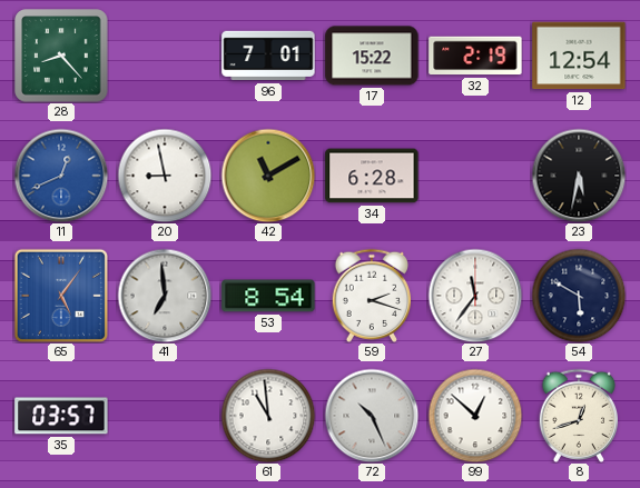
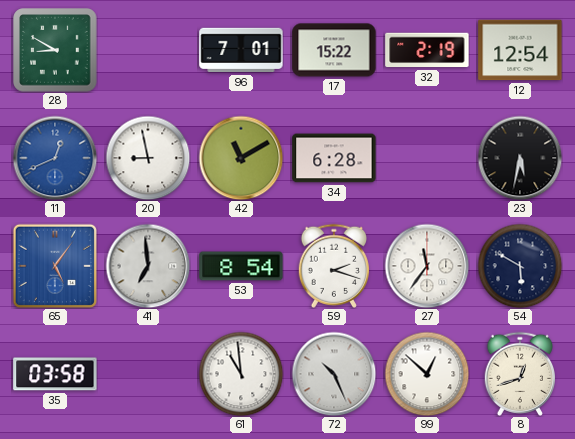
28: 8:23 -> 8:50 (55, 50)
35: 03:57 -> 03:58 (55, 374)
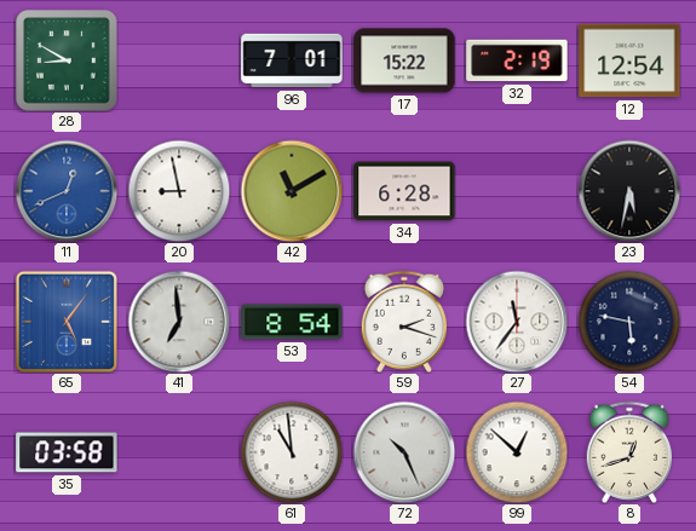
54: 5:50 -> 5:47 (629, 322)
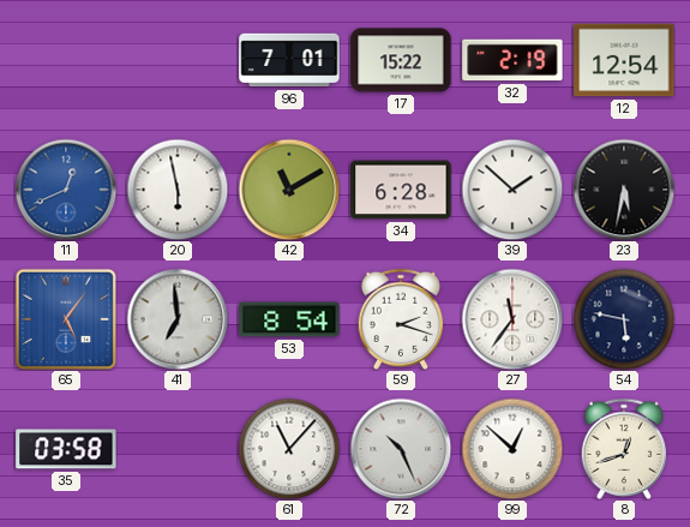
28: 8:50 -> none (67, 60)
20: 8:58 -> 5:58 (178, 190)
39: none -> 1:52 (512, 190)
61: 10:59 -> 11:07 (289, 449)
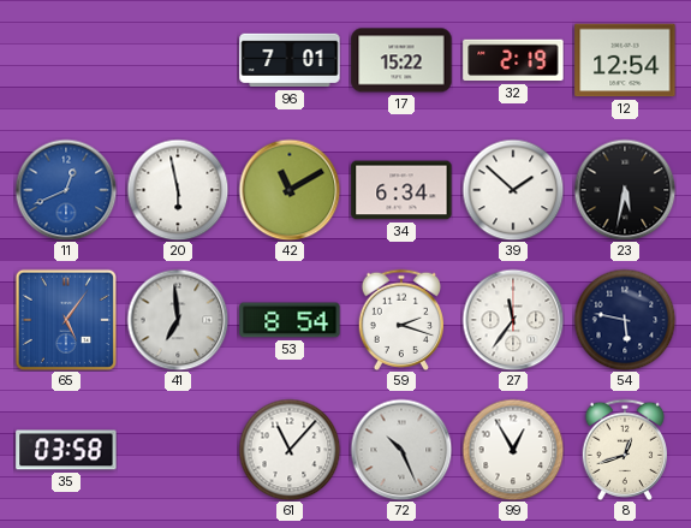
34: 6:28 -> 6:34 (401, 190)
99: 12:52 -> 12:55 (513, 450)
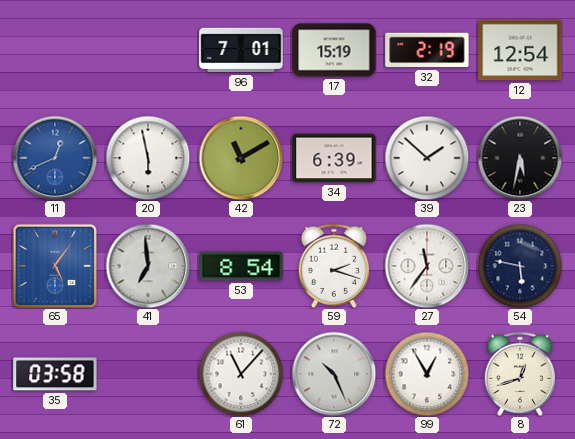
17: 15:22 -> 15:19 (334, 50)
34: 6:34 -> 6:39 (334, 158)
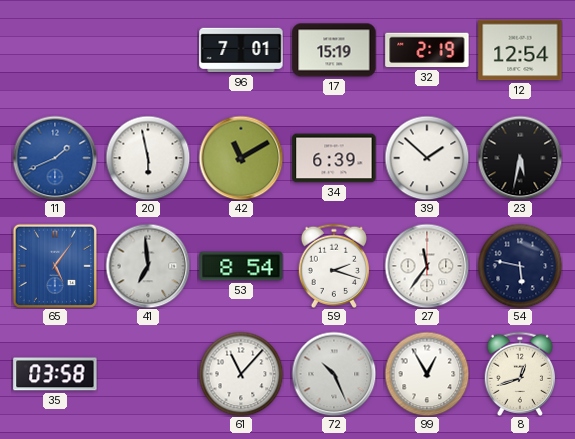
11: 12:41 -> 1:41 (55, 158)
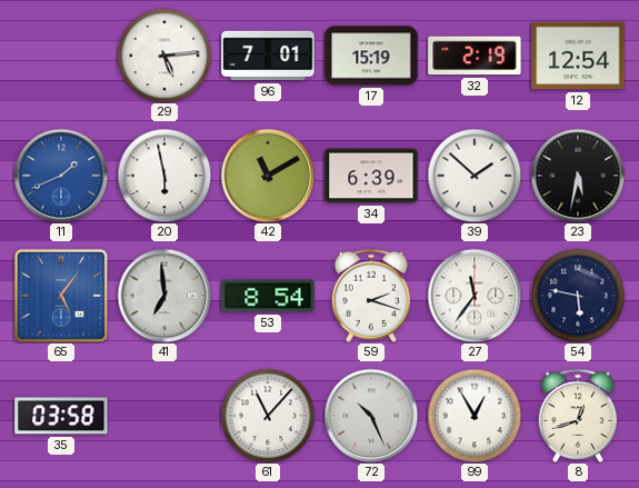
29: none -> 5:14 (164, 56)
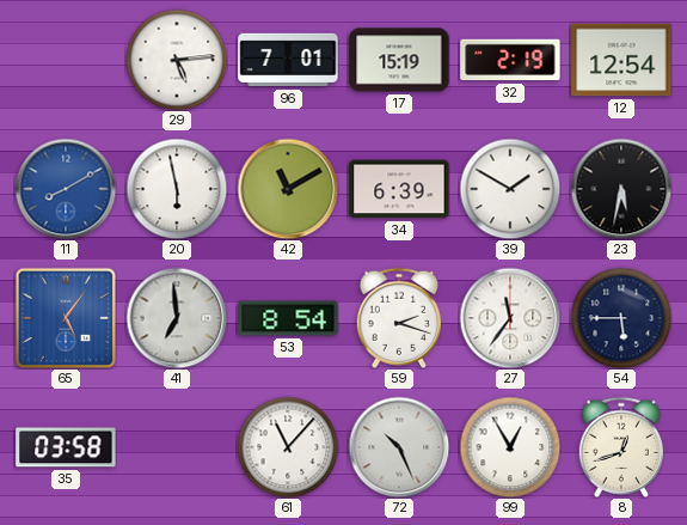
11: 1:41 -> 8:10 (66, 189)
39: 1:52 -> 1:50 (510, 189)
54: 5:47 -> 5:45 (621, 318)
